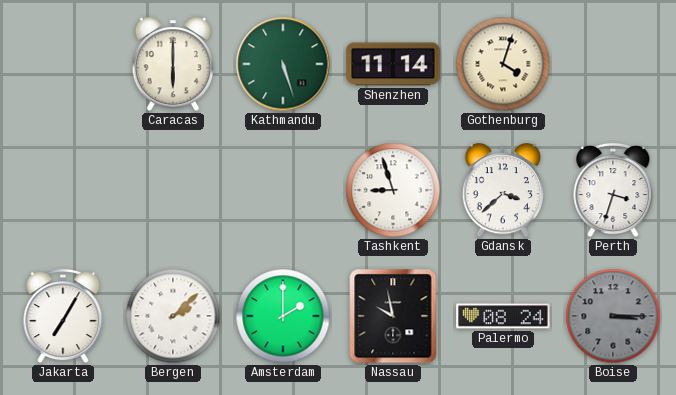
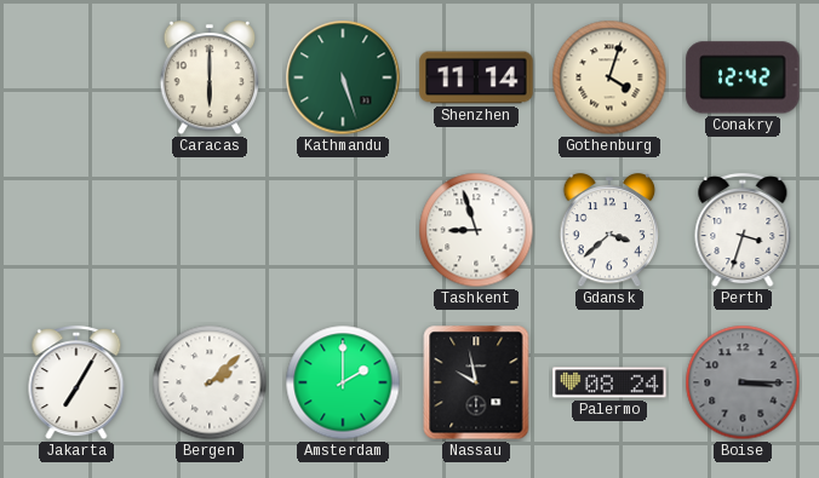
Conakry: none -> 12:42 (743, 77)
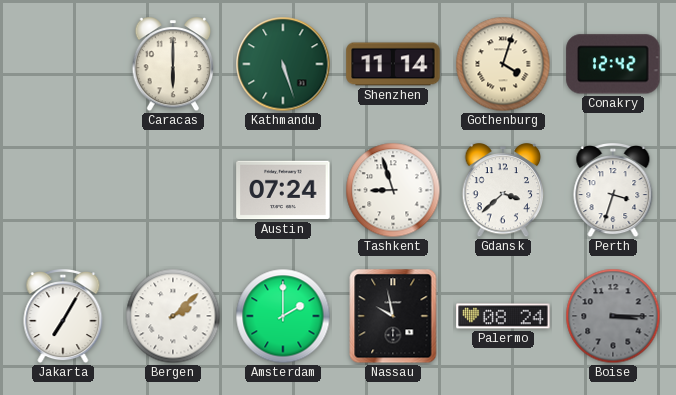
Austin: none -> 07:24 (283, 190)
